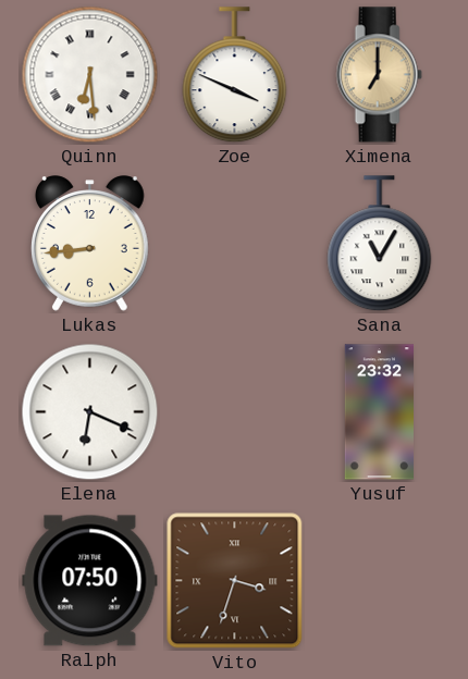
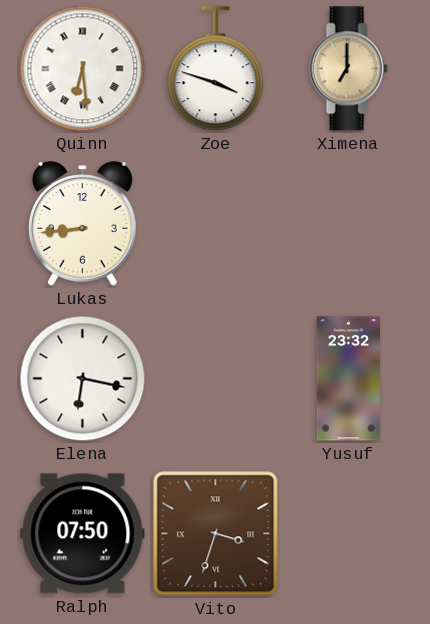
Zoe: 3:49 -> 3:48 (216, 69)
Sana: 11:05 -> none (380, 244)
Elena: 6:19 -> 6:17 (83, 379)
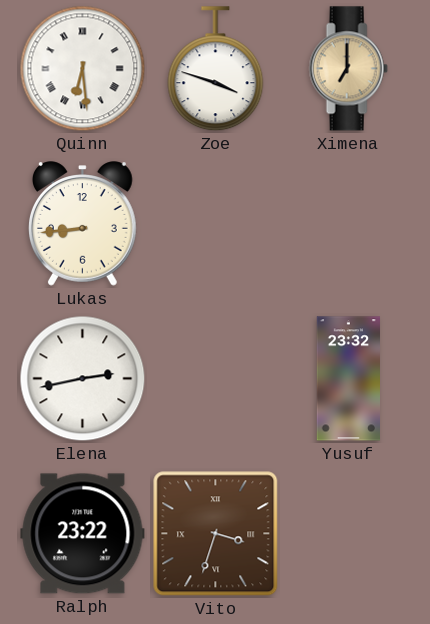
Elena: 6:17 -> 2:43 (83, 379)
Ralph: 07:50 -> 23:22 (83, 534)
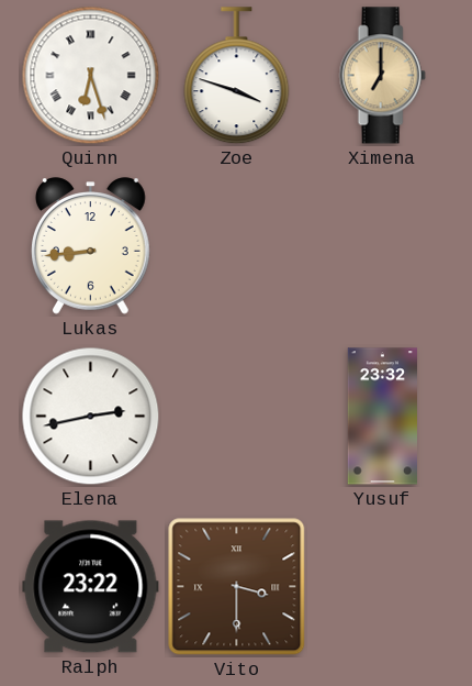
Quinn: 6:29 -> 6:27 (91, 76)
Vito: 3:33 -> 3:30 (237, 587)
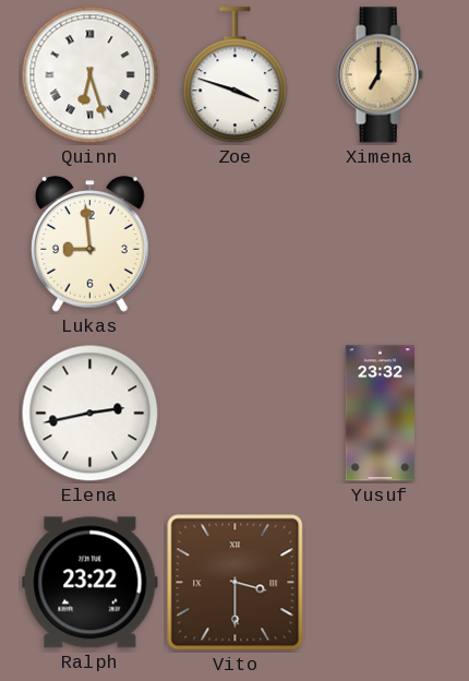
Lukas: 8:44 -> 8:59 (91, 244)
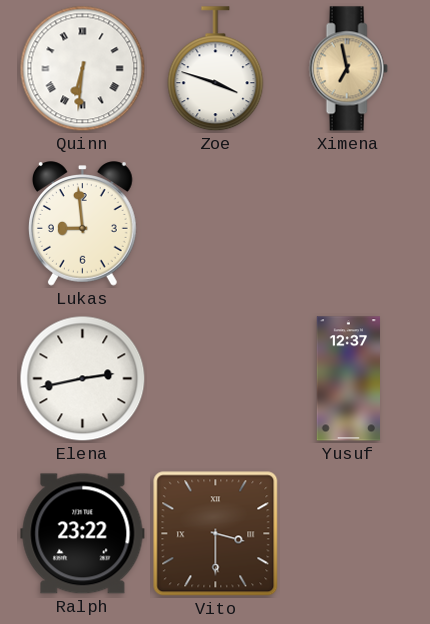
Quinn: 6:27 -> 6:31 (83, 69)
Ximena: 7:00 -> 6:58 (348, 69)
Yusuf: 23:32 -> 12:37 (349, 379)
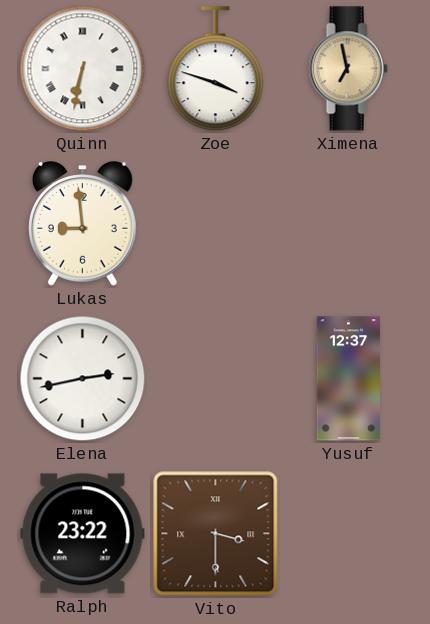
Quinn: 6:31 -> 6:32 (83, 69)
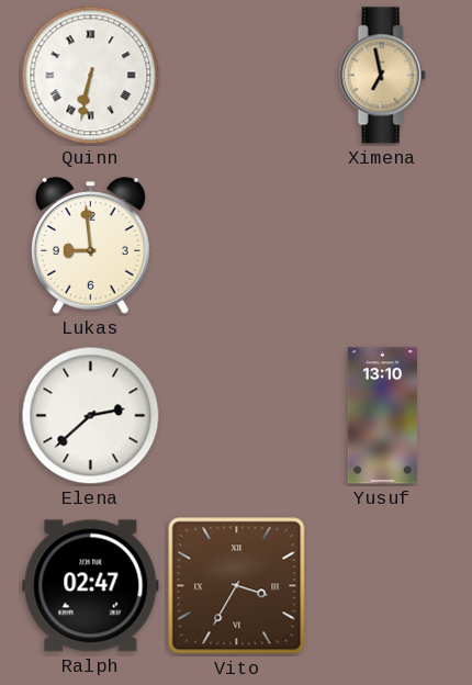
Zoe: 3:48 -> none (216, 69)
Elena: 2:43 -> 2:38 (91, 416)
Yusuf: 12:37 -> 13:10 (383, 416)
Ralph: 23:22 -> 02:47 (91, 586)
Vito: 3:30 -> 3:35 (237, 586)
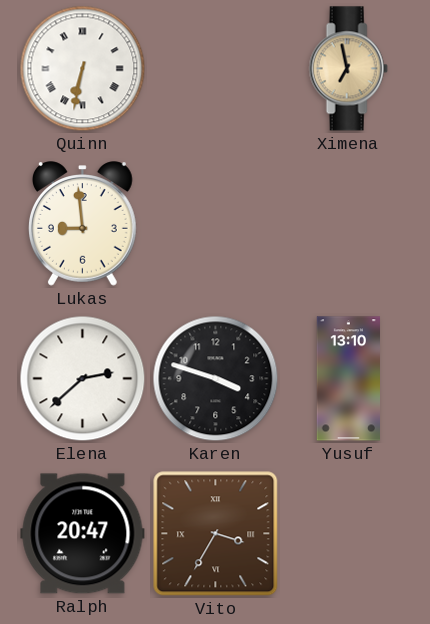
Karen: none -> 3:48 (216, 379)
Ralph: 02:47 -> 20:47 (83, 534)
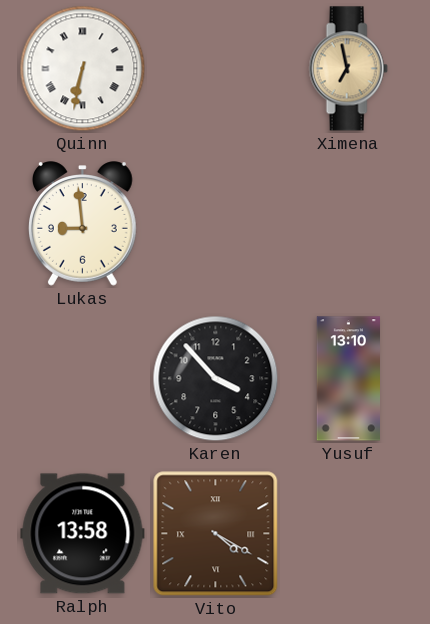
Elena: 2:38 -> none (83, 379)
Karen: 3:48 -> 3:53 (216, 379)
Ralph: 20:47 -> 13:58 (83, 534)
Vito: 3:35 -> 4:20 (216, 534)
